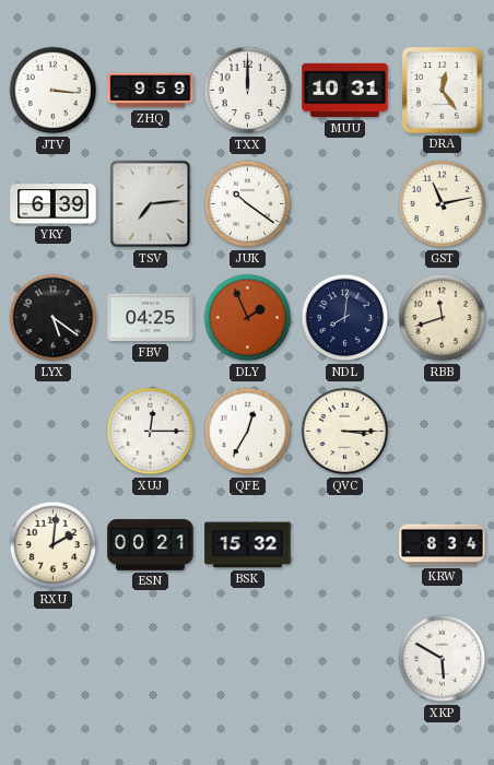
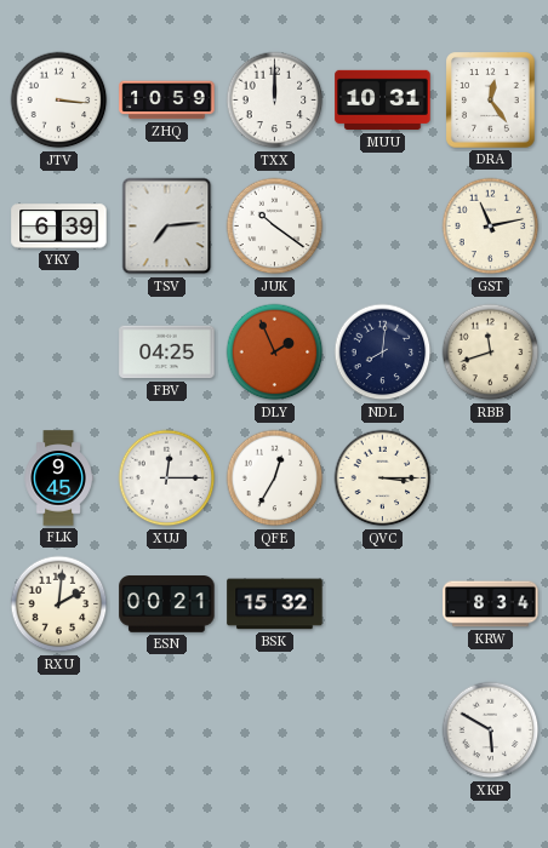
ZHQ: 9:59 -> 10:59 (167, 101)
LYX: 5:21 -> none (54, 318)
FLK: none -> 9:45 (58, 479)
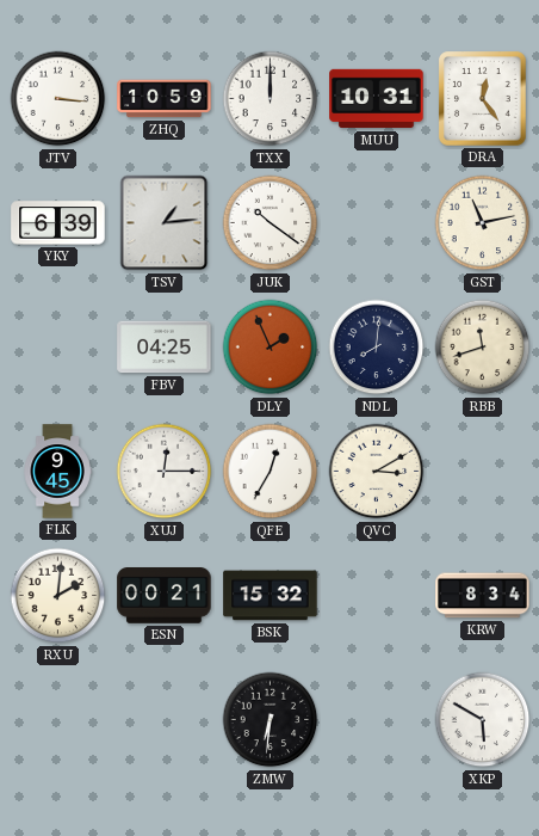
TSV: 7:14 -> 1:14 (165, 223)
QVC: 3:15 -> 3:10 (377, 472)
ZMW: none -> 6:31 (271, 720)
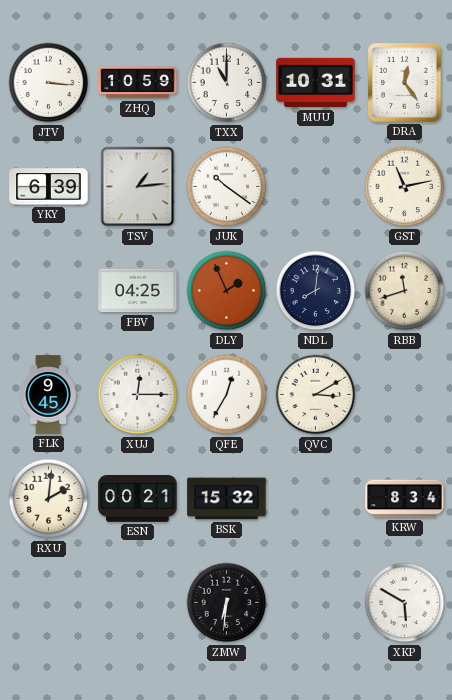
TXX: 12:00 -> 11:00 (227, 83)
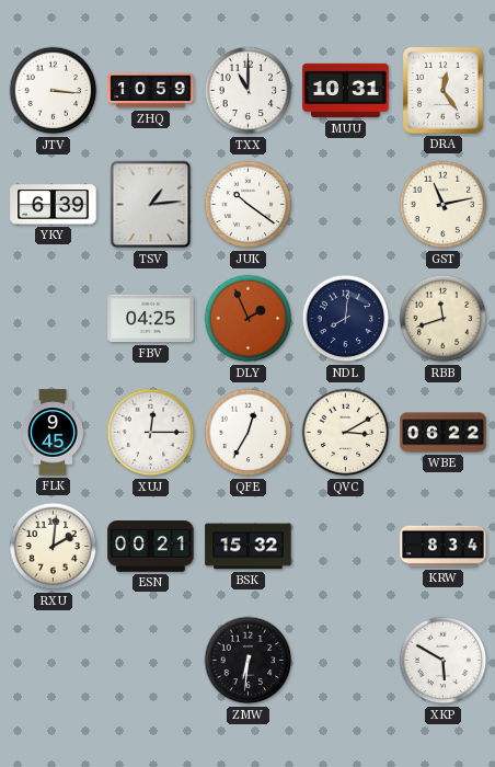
WBE: none -> 06:22 (444, 433)
